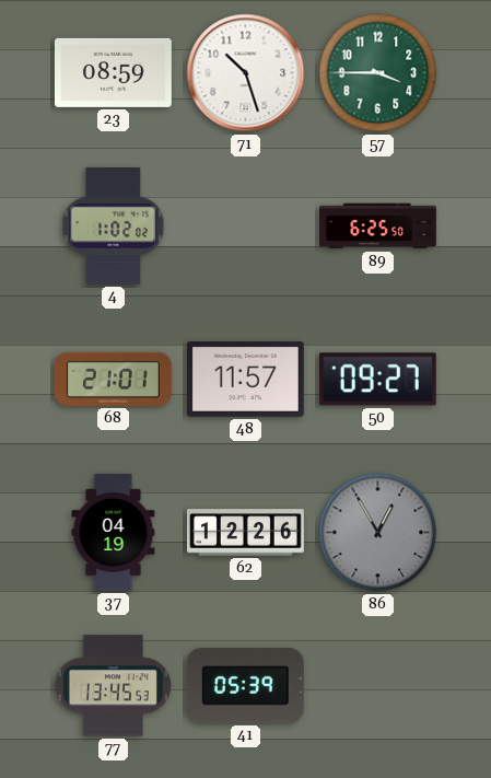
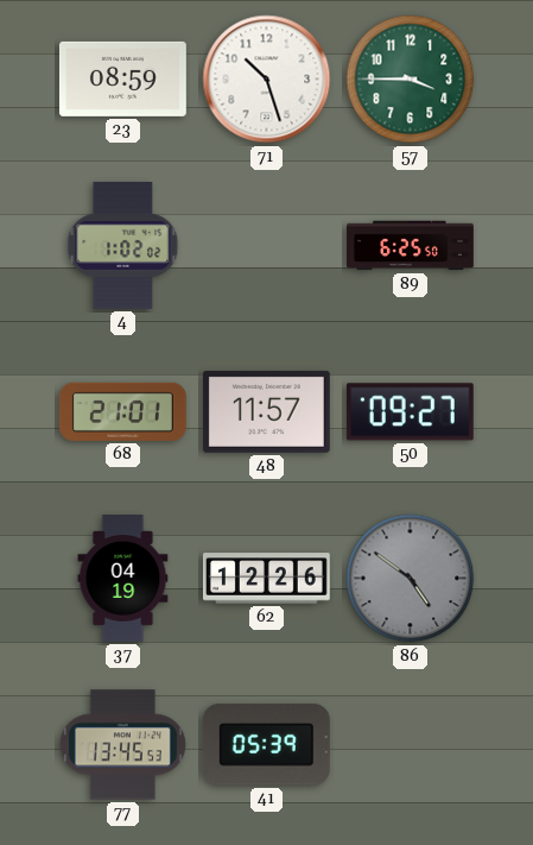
86: 12:55 -> 4:51 (411, 579)
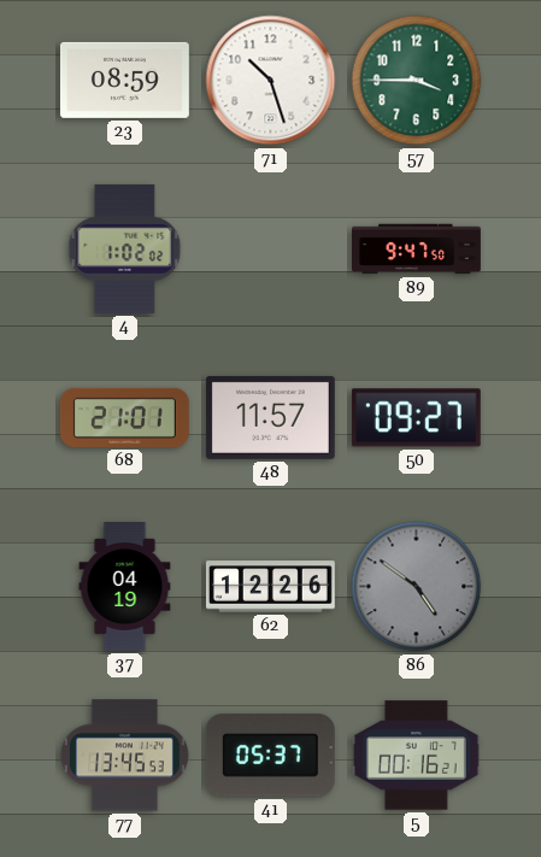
89: 6:25 -> 9:47 (417, 250)
41: 05:39 -> 05:37 (270, 756)
5: none -> 00:16 (416, 756)
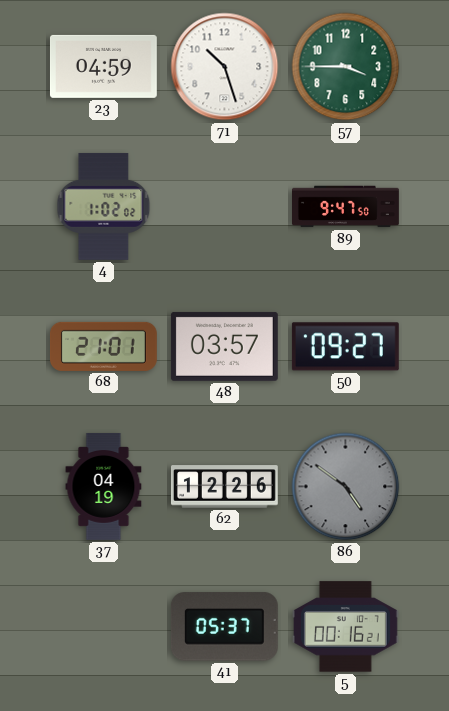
23: 08:59 -> 04:59 (103, 66)
48: 11:57 -> 03:57 (224, 346)
77: 13:45 -> none (124, 756)
